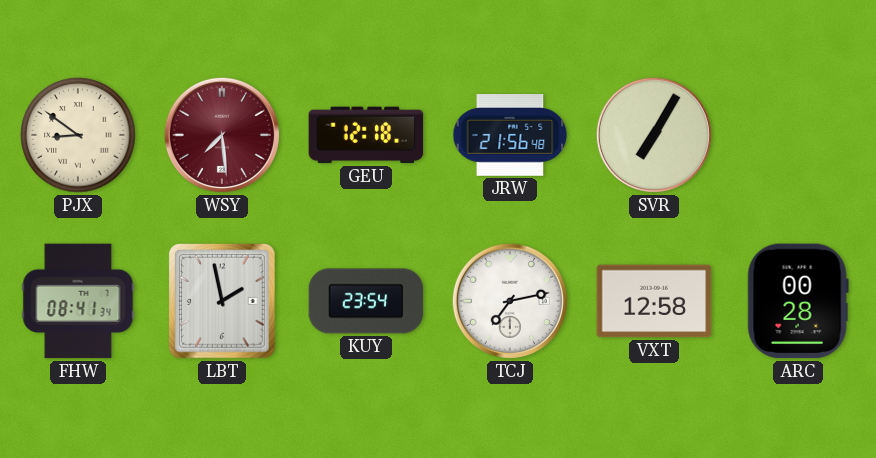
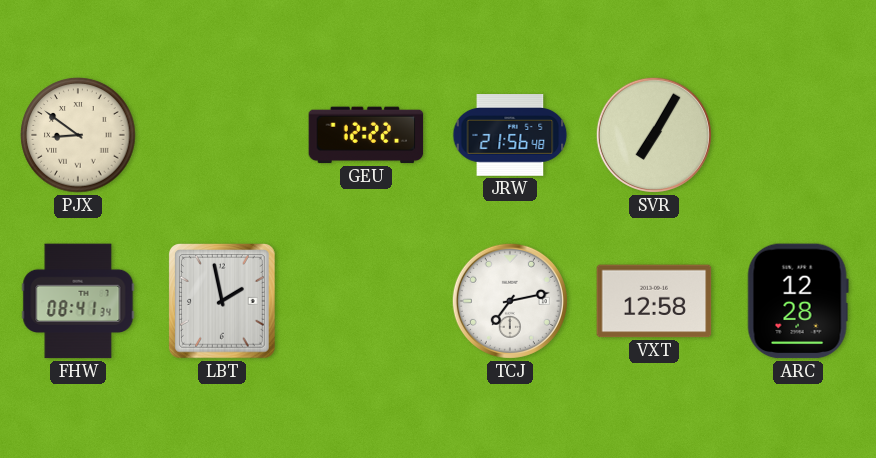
WSY: 7:29 -> none (222, 135)
GEU: 12:18 -> 12:22 (366, 135)
KUY: 23:54 -> none (366, 301)
ARC: 00:28 -> 12:28 (798, 301)
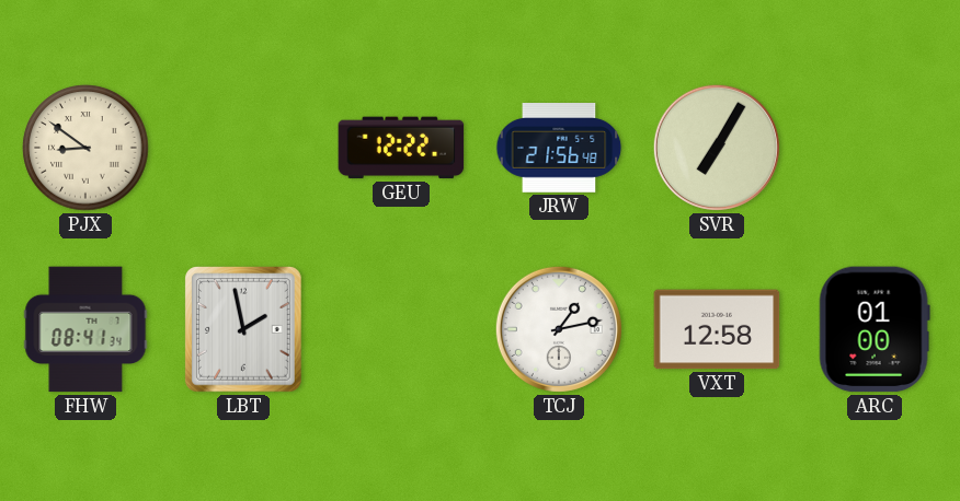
TCJ: 7:13 -> 1:13 (559, 329)
ARC: 12:28 -> 01:00 (875, 329)
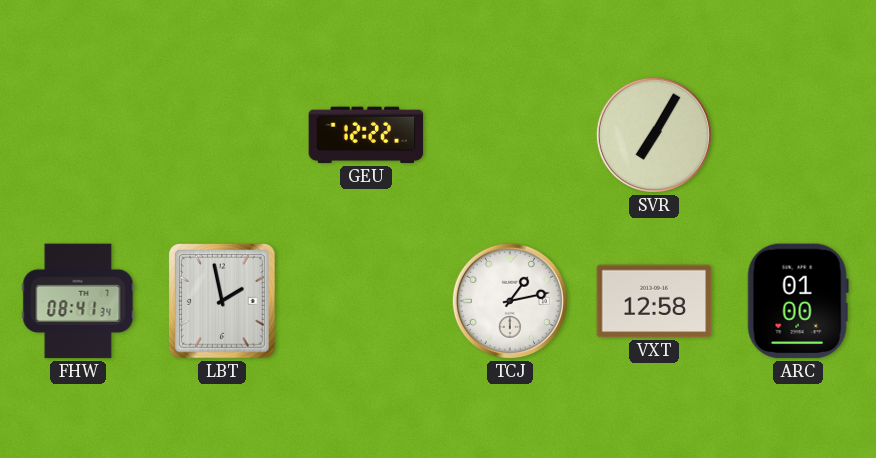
PJX: 8:51 -> none (85, 148)
JRW: 21:56 -> none (559, 149)
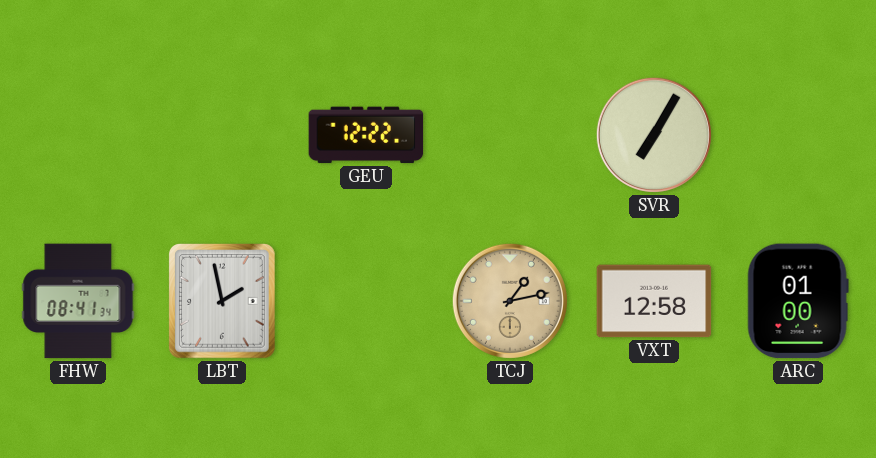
TCJ dial: white -> champagne (510, 301)
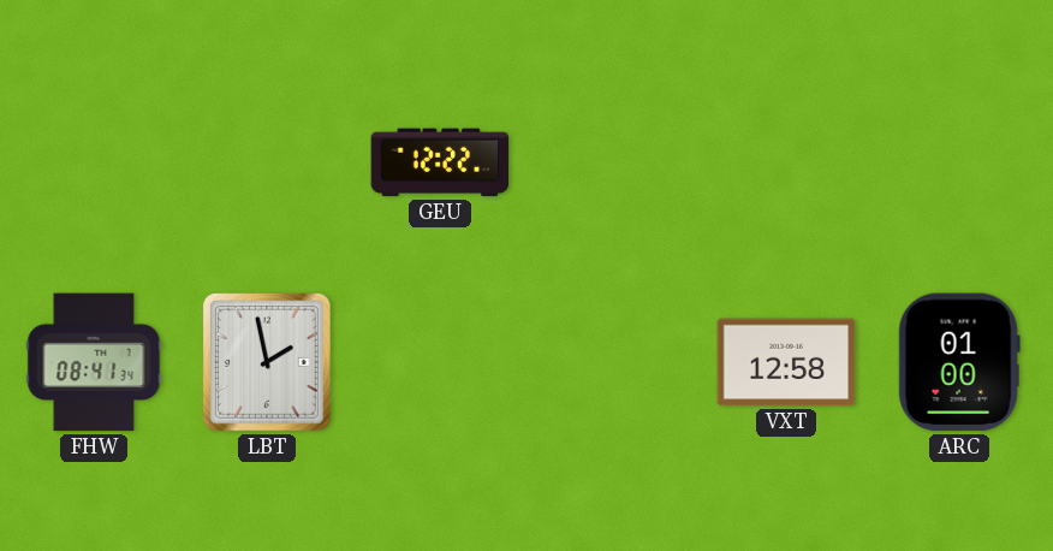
SVR: 7:05 -> none (654, 135)
TCJ: 1:13 -> none (510, 301)
